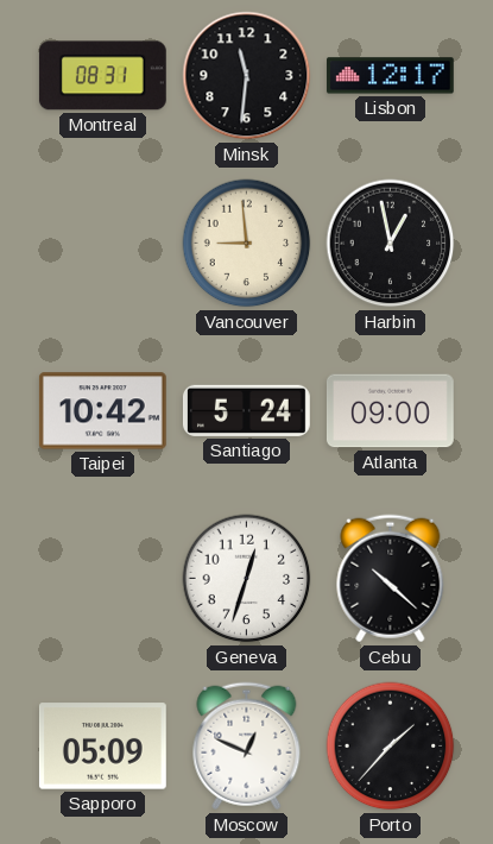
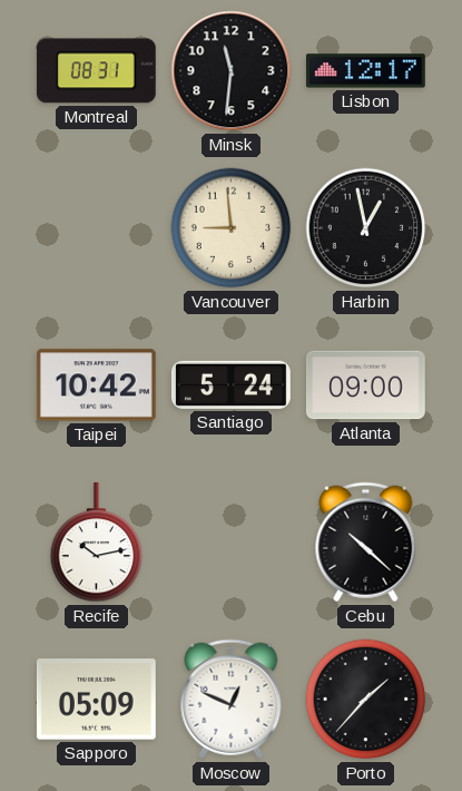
Recife: none -> 10:13 (97, 543)
Geneva: 12:33 -> none (247, 579)
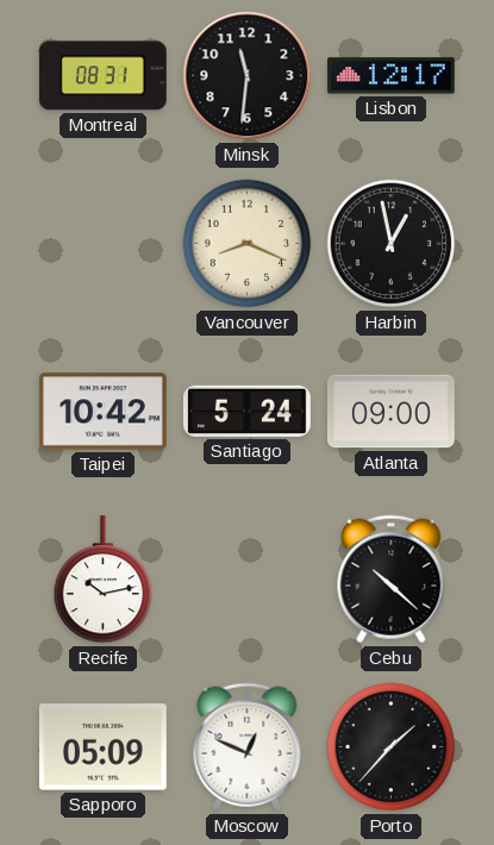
Vancouver: 8:59 -> 8:19 (248, 244)
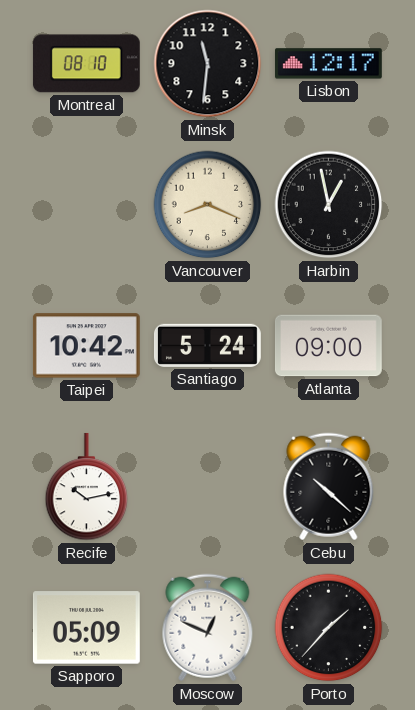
Montreal: 08:31 -> 08:10 (86, 64)
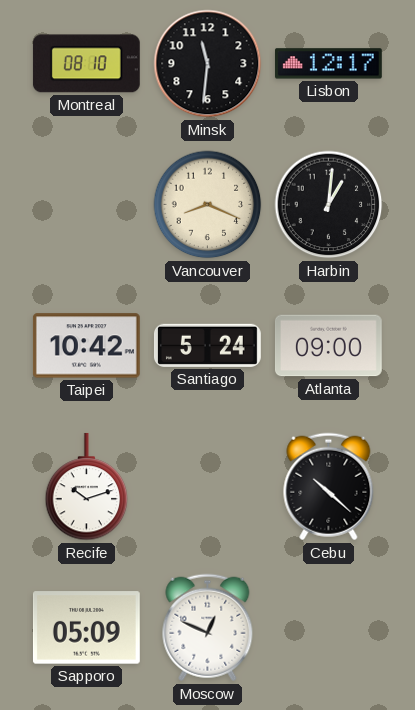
Harbin: 12:58 -> 1:01 (329, 205)
Recife: 10:13 -> 10:12 (87, 487)
Porto: 1:37 -> none (329, 628)
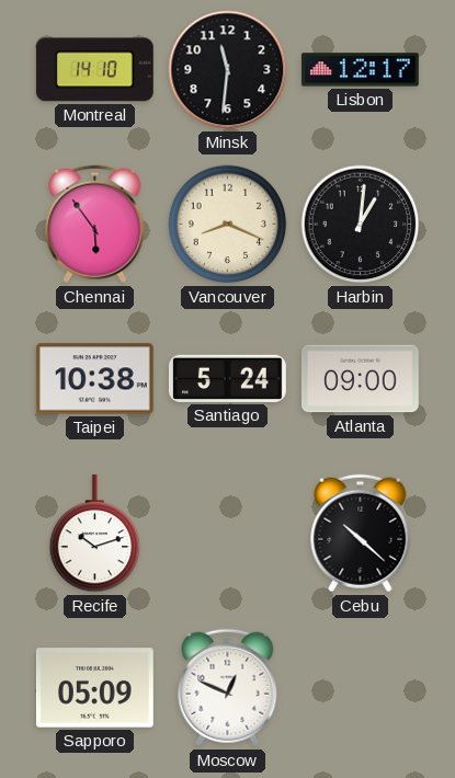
Montreal: 08:10 -> 14:10 (94, 70)
Chennai: none -> 5:54 (95, 225)
Taipei: 10:42 -> 10:38 (94, 379)
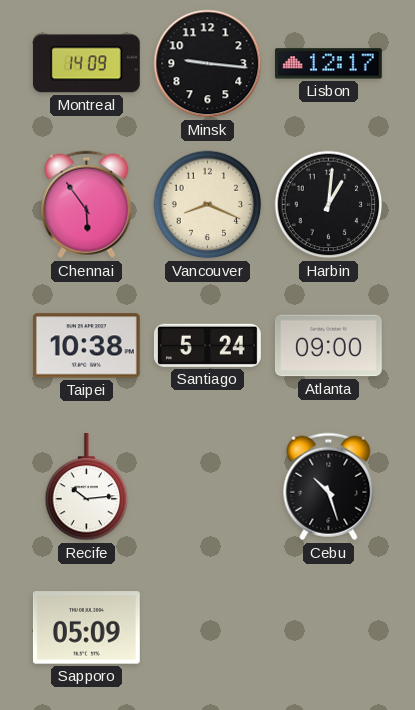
Montreal: 14:10 -> 14:09 (86, 64)
Minsk: 11:31 -> 9:16 (208, 64)
Recife: 10:12 -> 10:14 (87, 487)
Cebu: 10:22 -> 10:27 (329, 487)
Moscow: 12:49 -> none (228, 688)
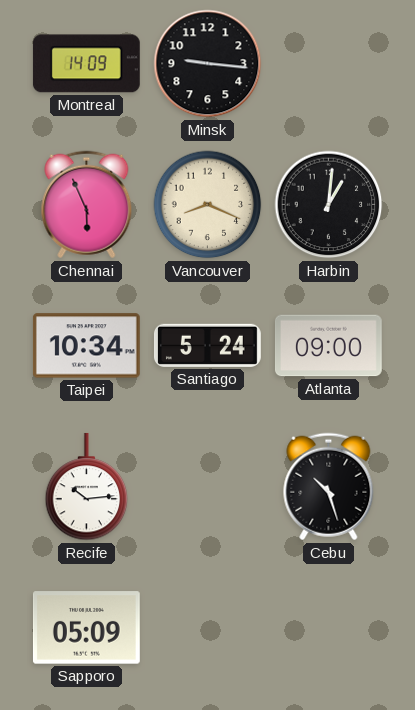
Lisbon: 12:17 -> none (328, 64)
Chennai: 5:54 -> 5:56 (87, 205)
Taipei: 10:38 -> 10:34 (86, 346)
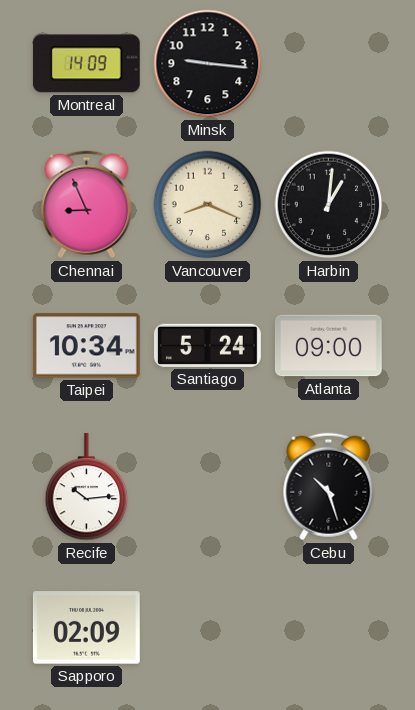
Chennai: 5:56 -> 8:56 (87, 205)
Sapporo: 05:09 -> 02:09 (86, 628)
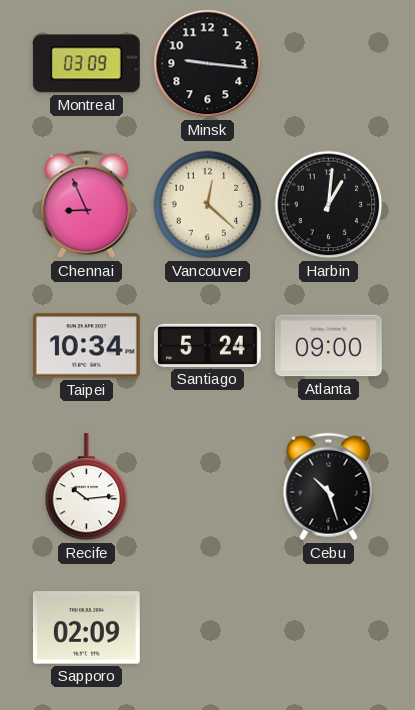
Montreal: 14:09 -> 03:09 (86, 64)
Vancouver: 8:19 -> 12:22 (208, 205)
